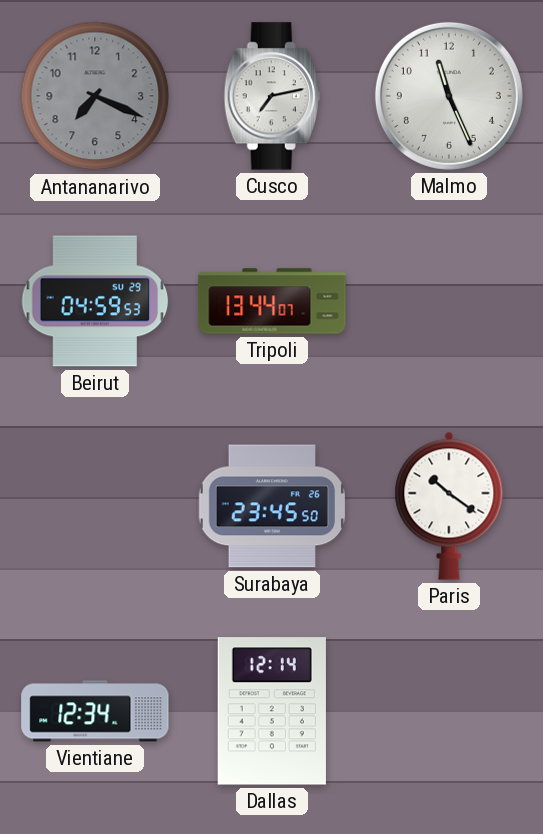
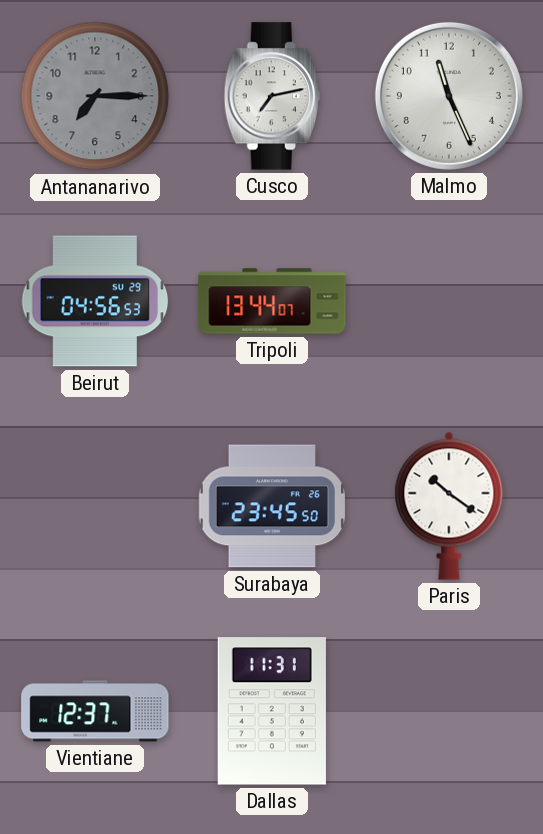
Antananarivo: 7:19 -> 7:15 (95, 96)
Beirut: 04:59 -> 04:56 (95, 301)
Vientiane: 12:34 -> 12:37 (95, 711)
Dallas: 12:14 -> 11:31 (272, 711)
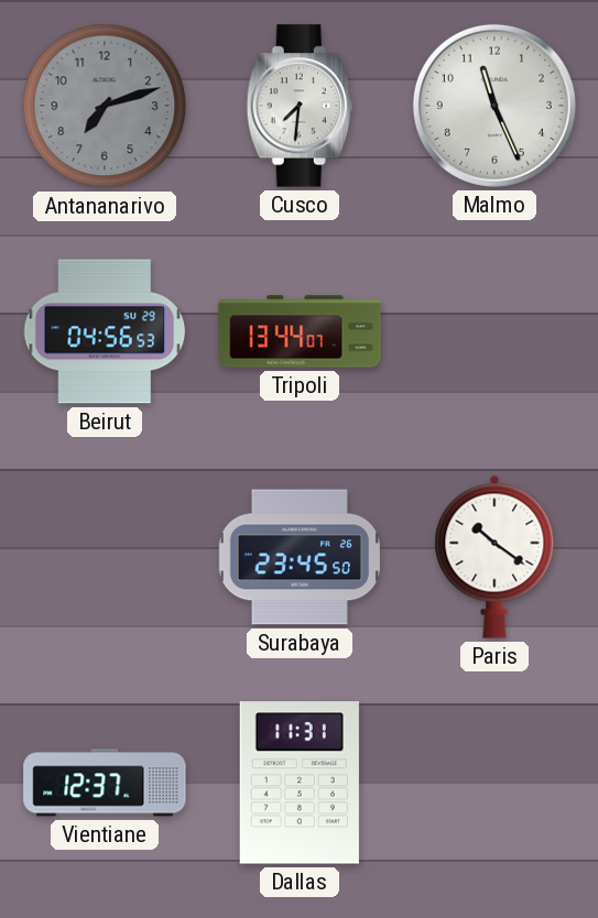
Antananarivo: 7:15 -> 7:12 (105, 106)
Cusco: 7:13 -> 7:31 (300, 106)
